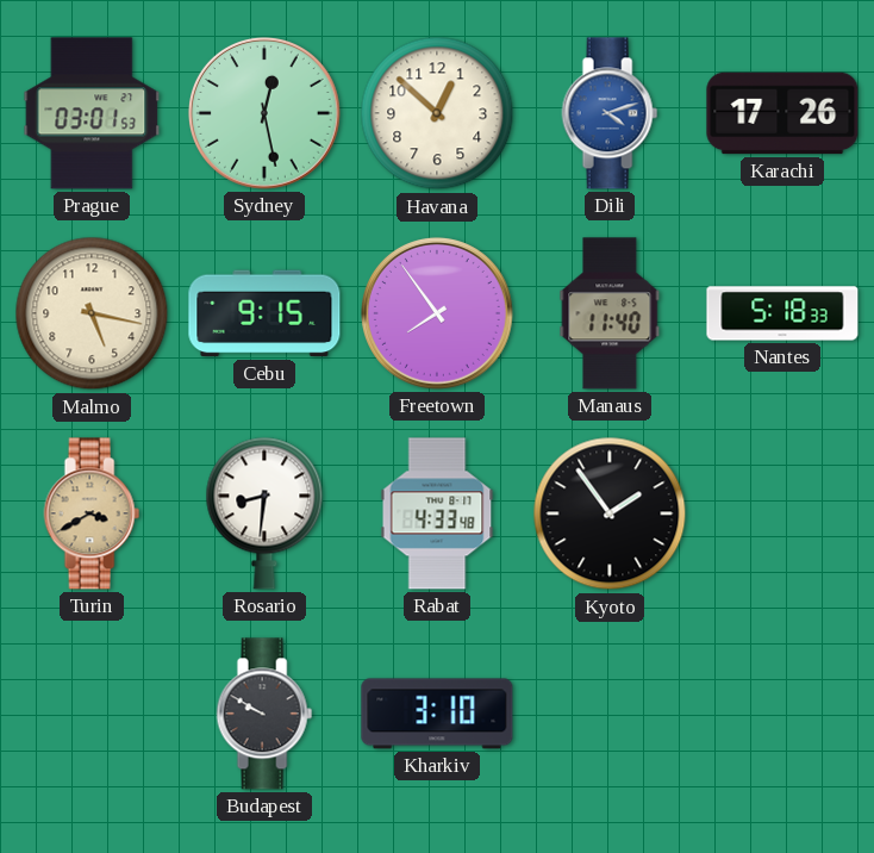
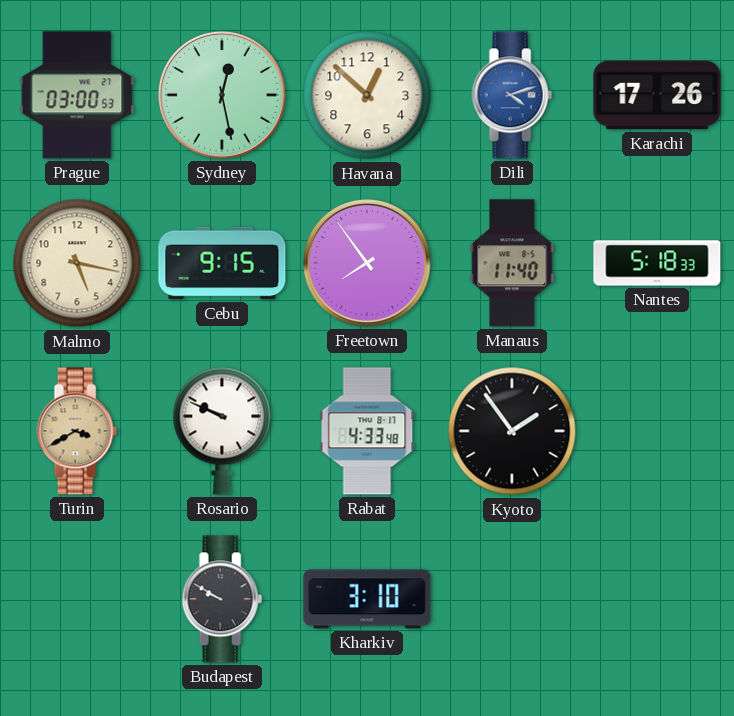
Prague: 03:01 -> 03:00 (77, 95)
Rosario: 8:31 -> 9:49 (222, 431)
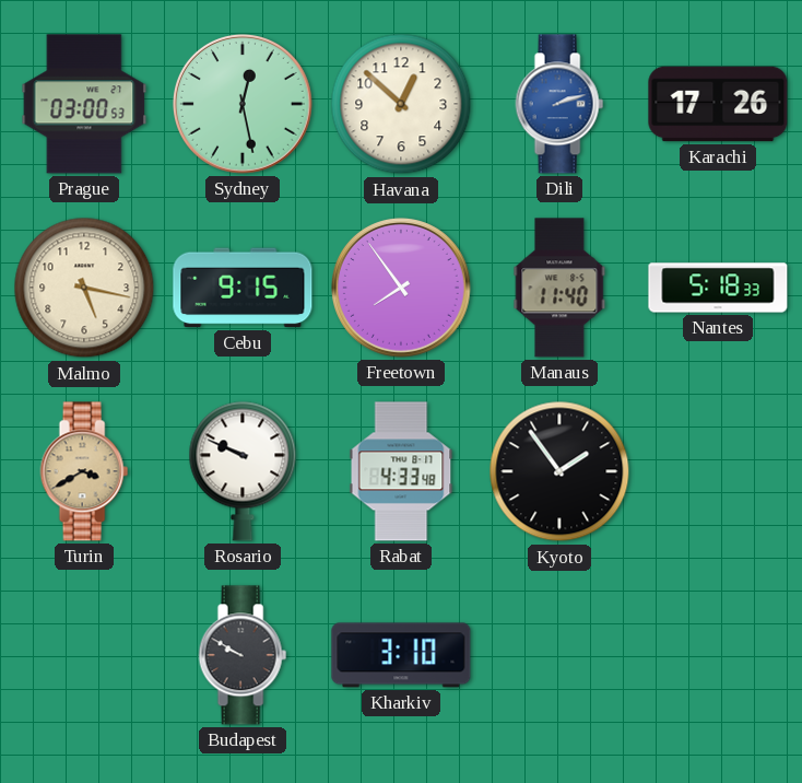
Dili: 4:12 -> 2:12 (559, 104)
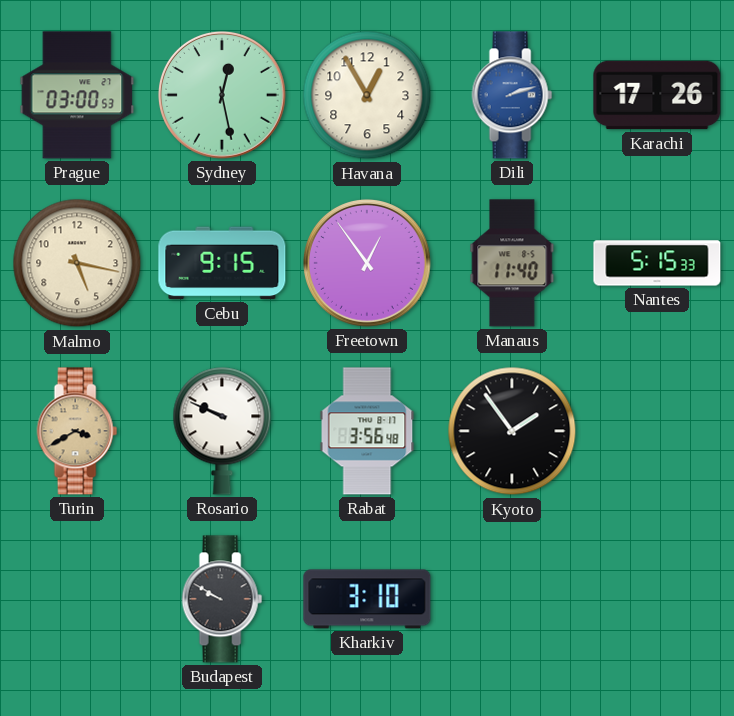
Havana: 12:52 -> 12:55 (367, 95)
Freetown: 7:54 -> 12:54 (367, 263)
Nantes: 5:18 -> 5:15 (657, 263)
Rabat: 4:33 -> 3:56 (367, 431)
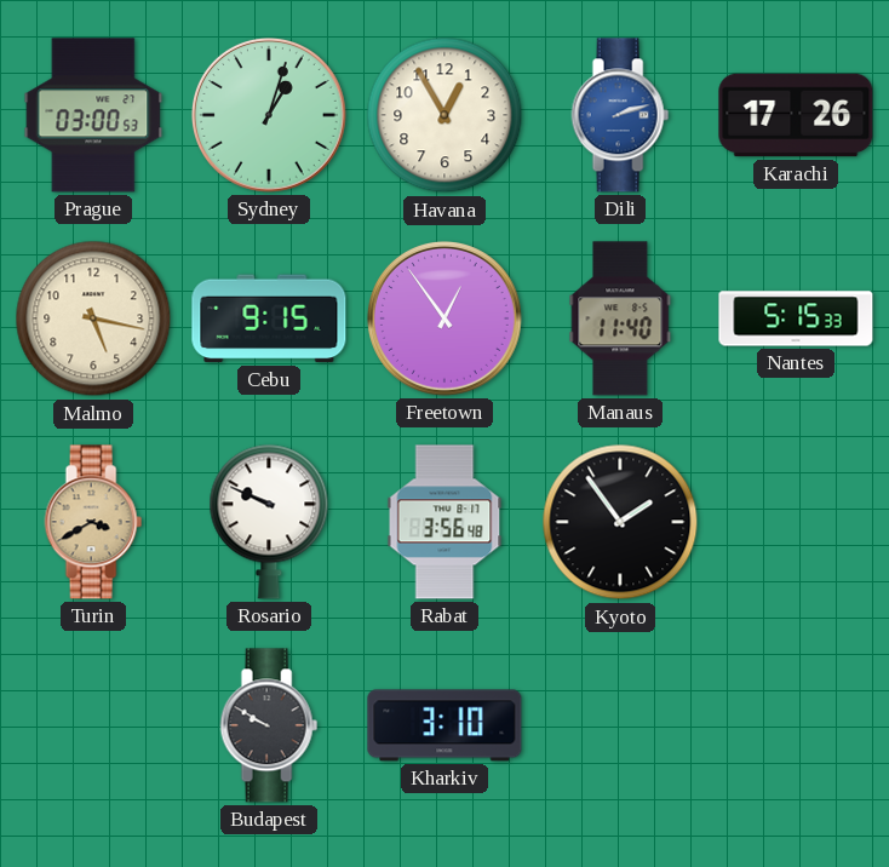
Sydney: 12:28 -> 1:03 (269, 115)
